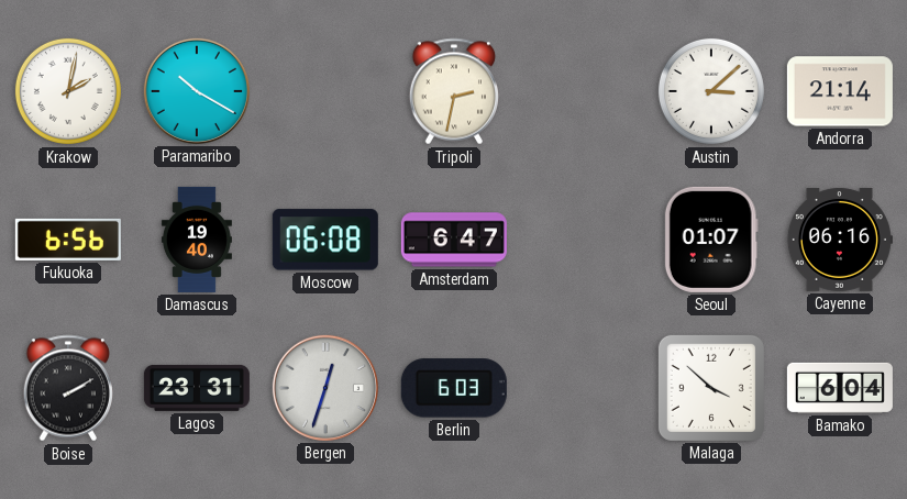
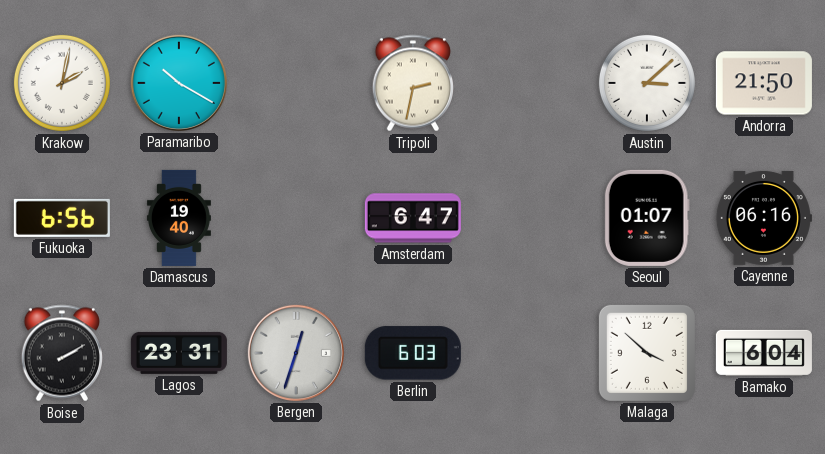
Andorra: 21:14 -> 21:50 (764, 83)
Moscow: 06:08 -> none (325, 240)
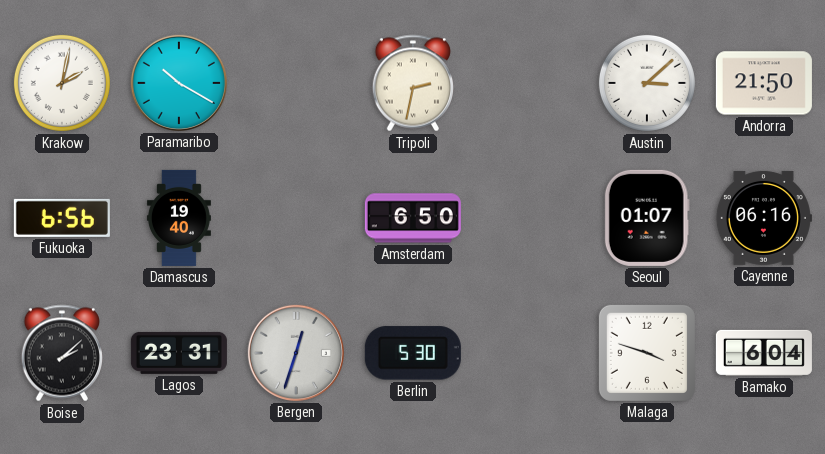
Amsterdam: 6:47 -> 6:50 (413, 218)
Boise: 2:10 -> 2:08 (61, 353)
Berlin: 6:03 -> 5:30 (413, 353)
Malaga: 3:52 -> 3:48 (647, 353)
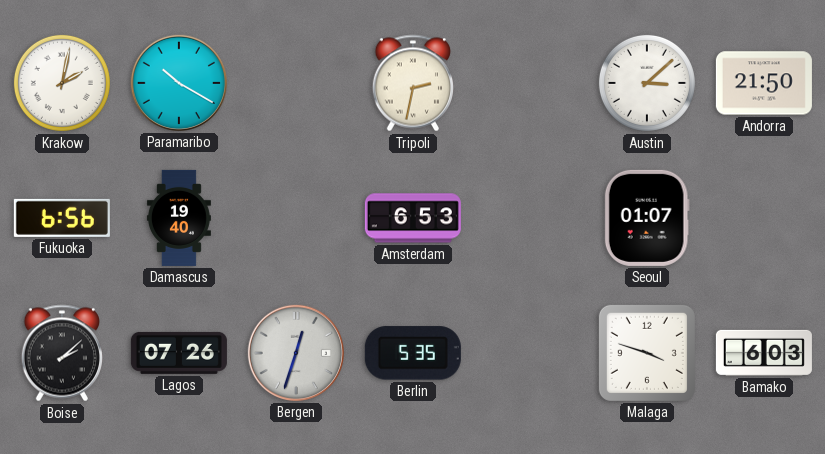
Amsterdam: 6:50 -> 6:53 (413, 218)
Cayenne: 06:16 -> none (763, 218)
Lagos: 23:31 -> 07:26 (179, 353)
Berlin: 5:30 -> 5:35 (413, 353)
Bamako: 6:04 -> 6:03 (764, 353)
